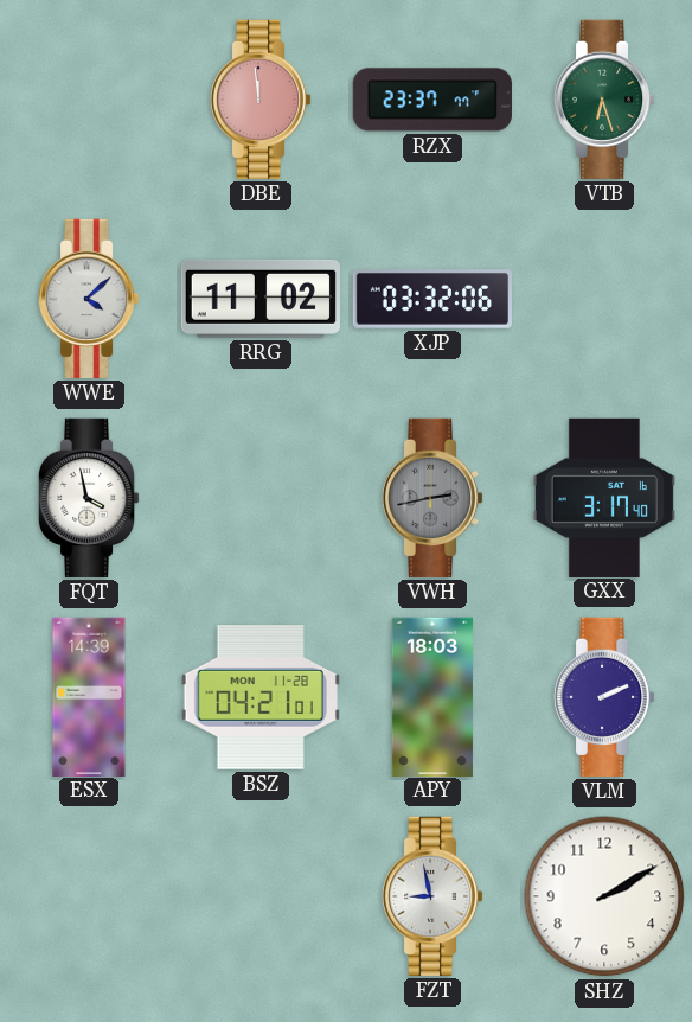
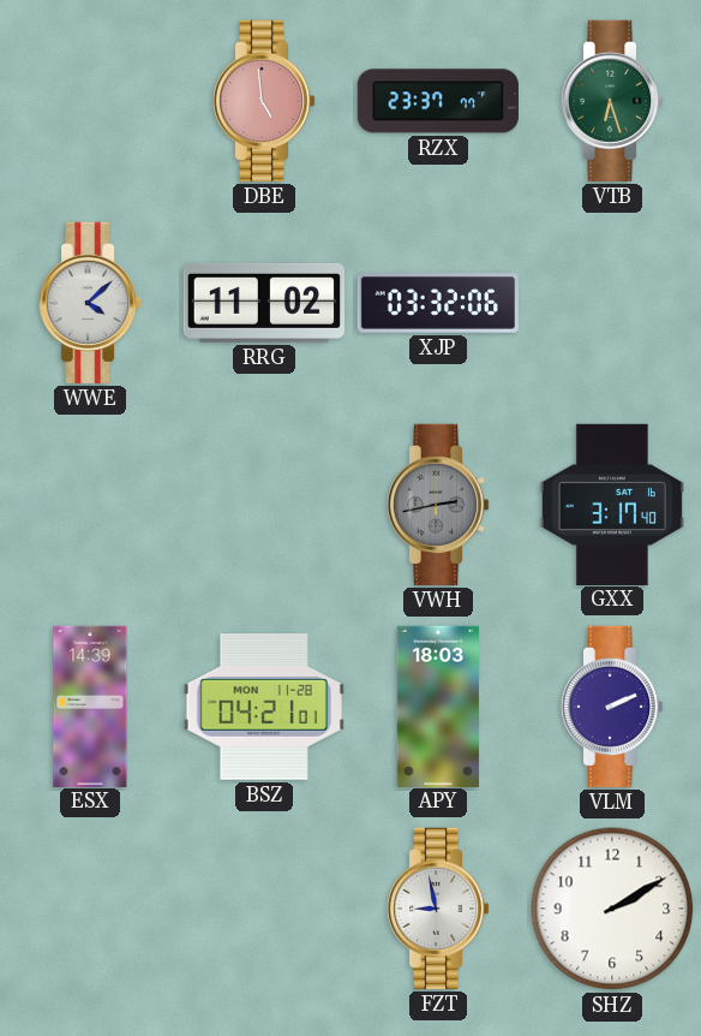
DBE: 11:59 -> 4:59 (264, 101)
FQT: 3:58 -> none (89, 498)
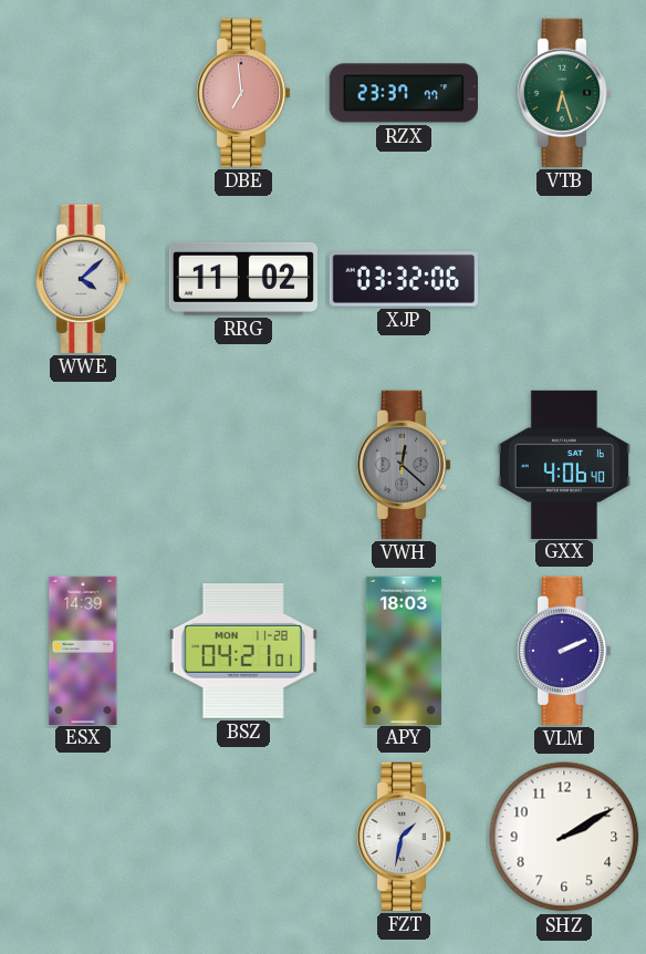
DBE: 4:59 -> 6:59 (243, 93)
VWH: 2:43 -> 12:22 (404, 465)
GXX: 3:17 -> 4:06 (564, 464)
FZT: 8:58 -> 1:32 (404, 837)
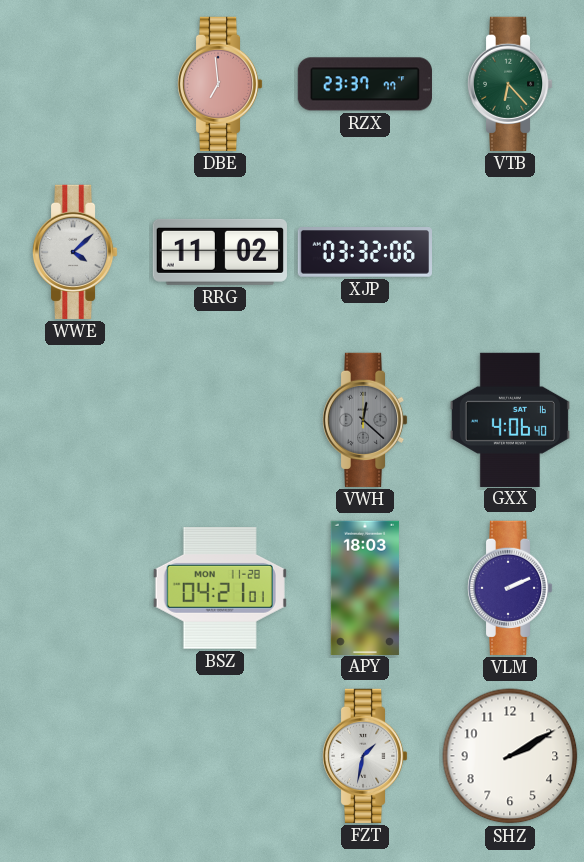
VTB: 6:27 -> 6:23 (510, 84)
ESX: 14:39 -> none (83, 650)
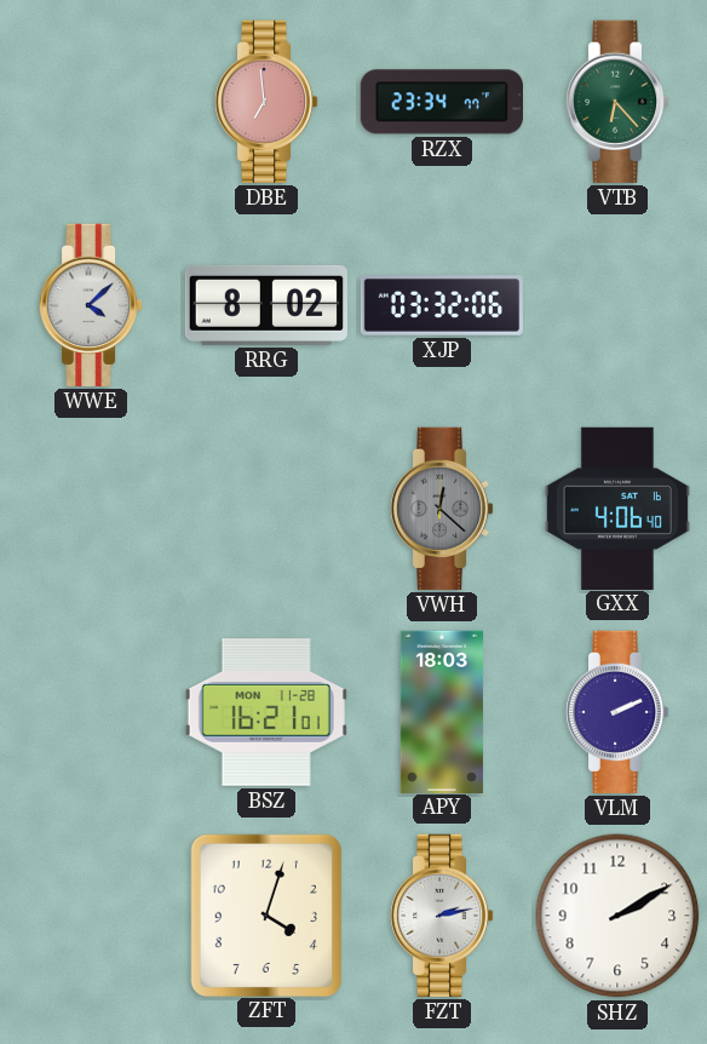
RZX: 23:37 -> 23:34 (442, 102)
RRG: 11:02 -> 8:02 (266, 305)
BSZ: 04:21 -> 16:21 (266, 713)
ZFT: none -> 4:03 (265, 914)
FZT: 1:32 -> 2:13 (442, 916)
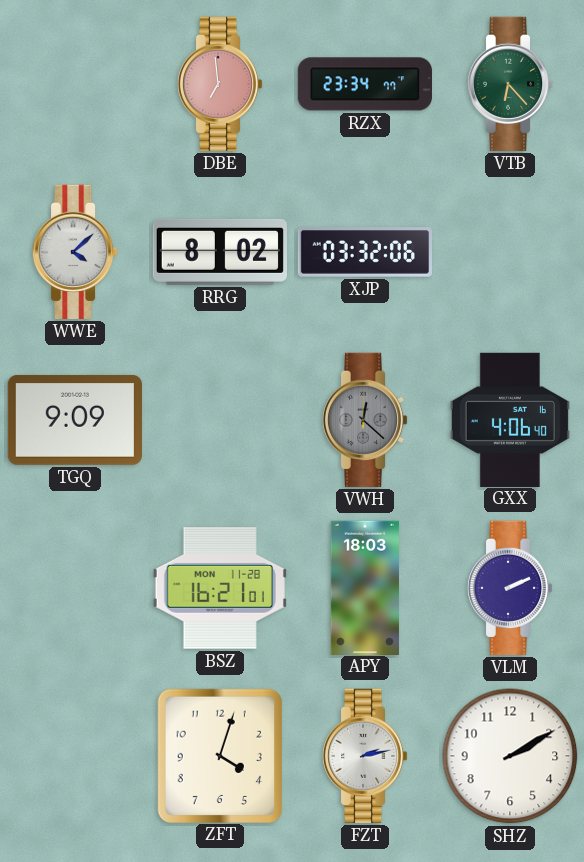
TGQ: none -> 9:09 (75, 420)
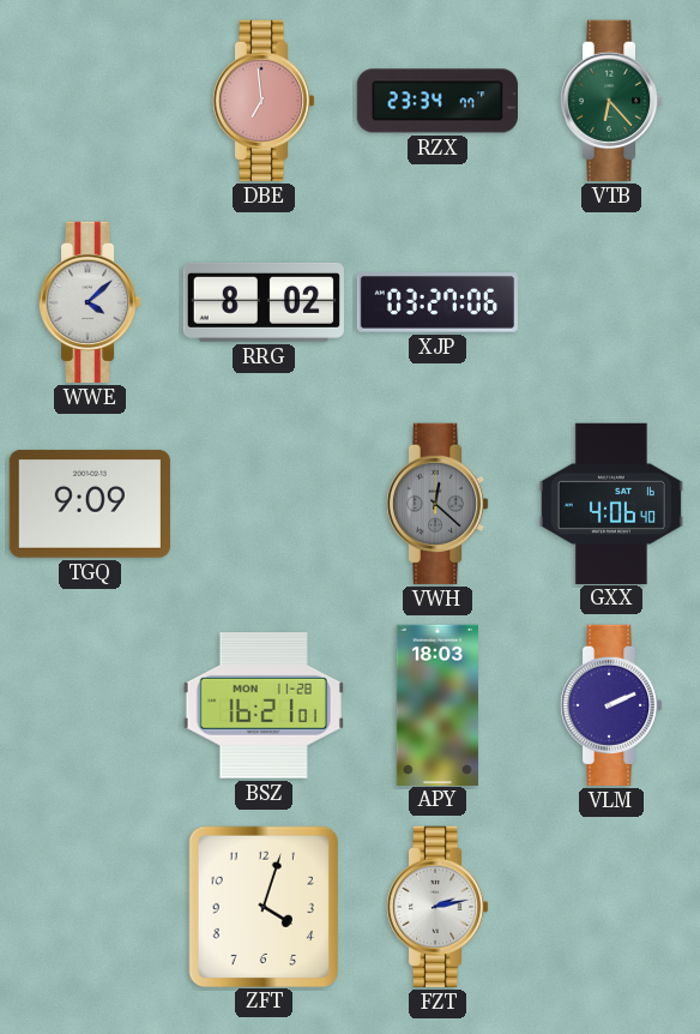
XJP: 03:32 -> 03:27 (436, 302)
SHZ: 2:10 -> none (510, 756)
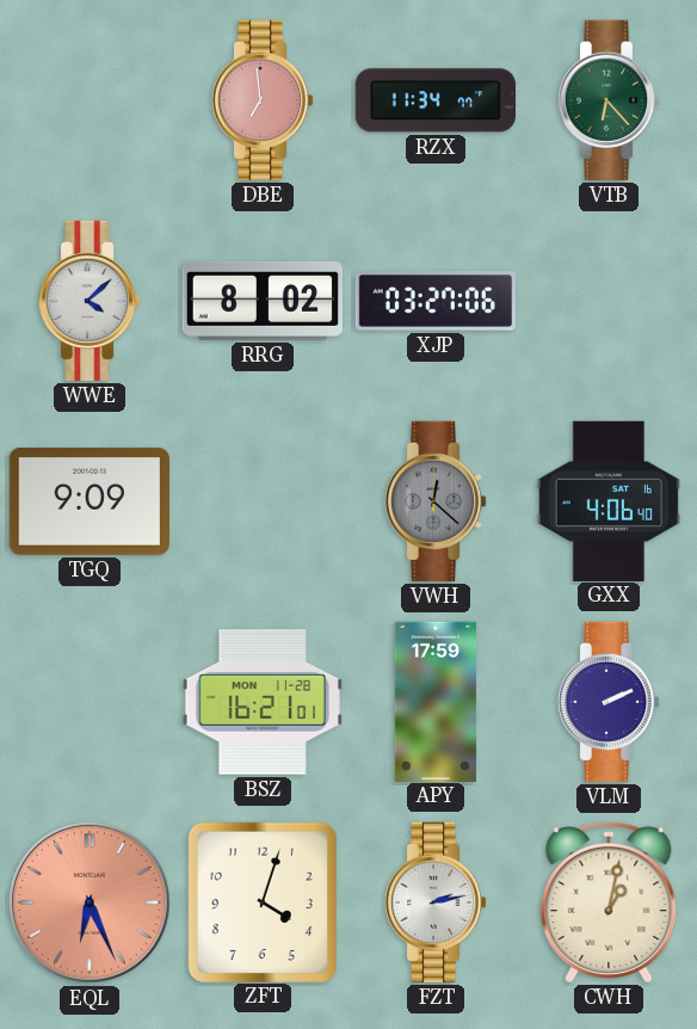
RZX: 23:34 -> 11:34 (436, 100)
APY: 18:03 -> 17:59 (436, 701)
EQL: none -> 6:26 (90, 902)
CWH: none -> 1:02 (609, 902)
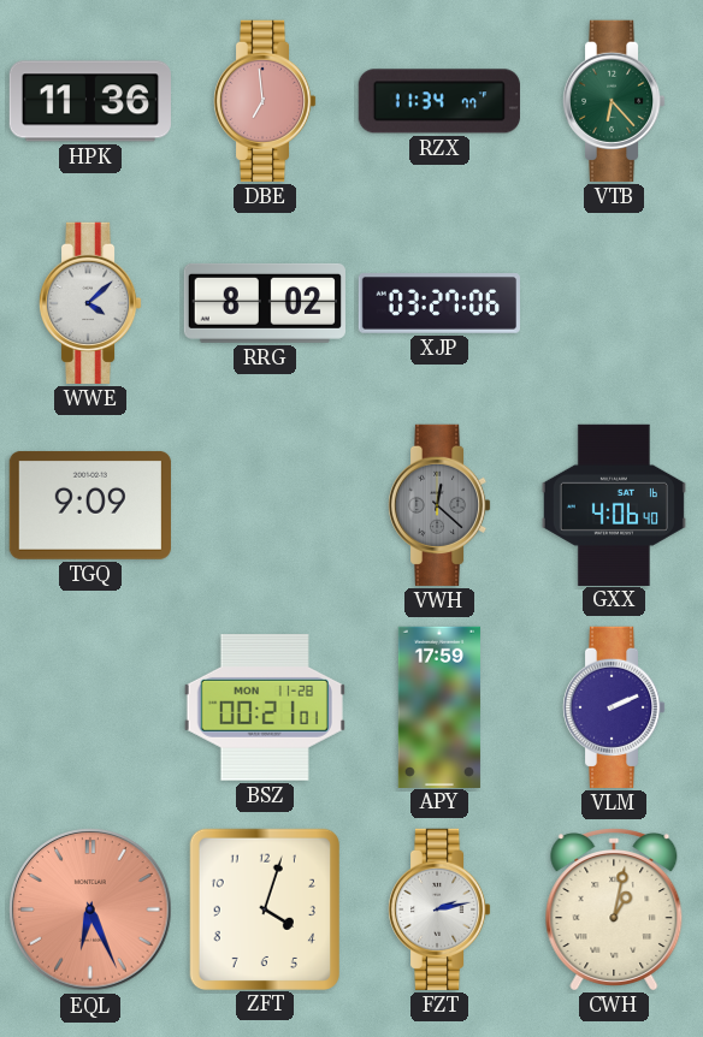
HPK: none -> 11:36 (90, 101)
BSZ: 16:21 -> 00:21 (265, 709)
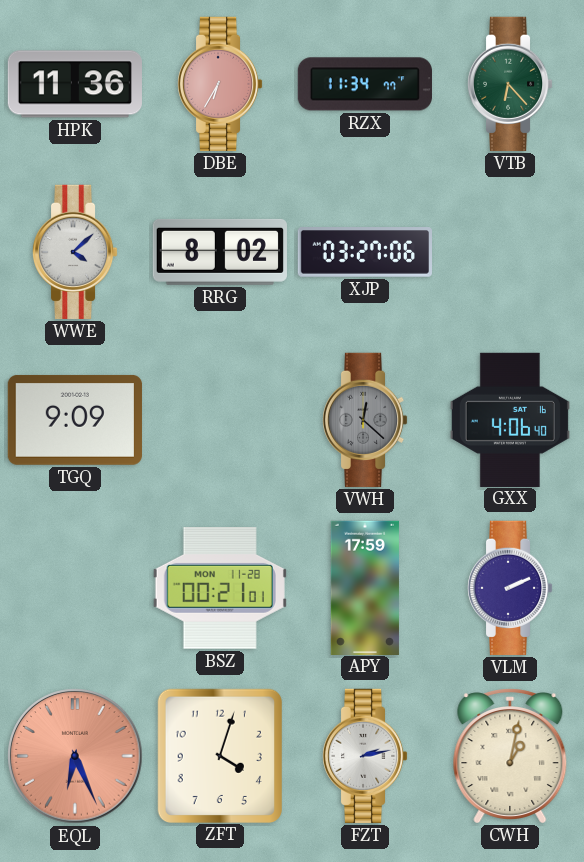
DBE: 6:59 -> 6:35 (220, 84)
